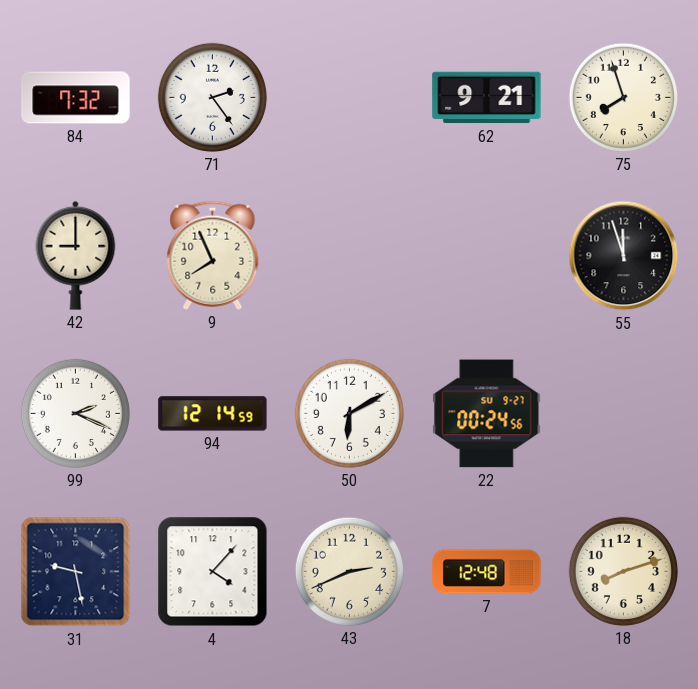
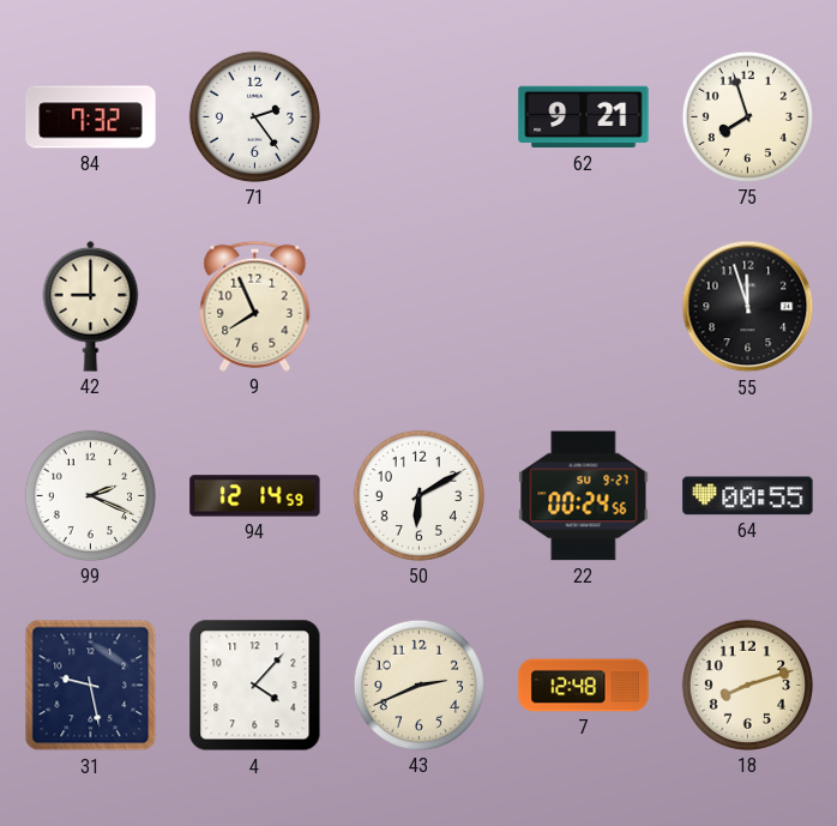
64: none -> 00:55 (748, 496)
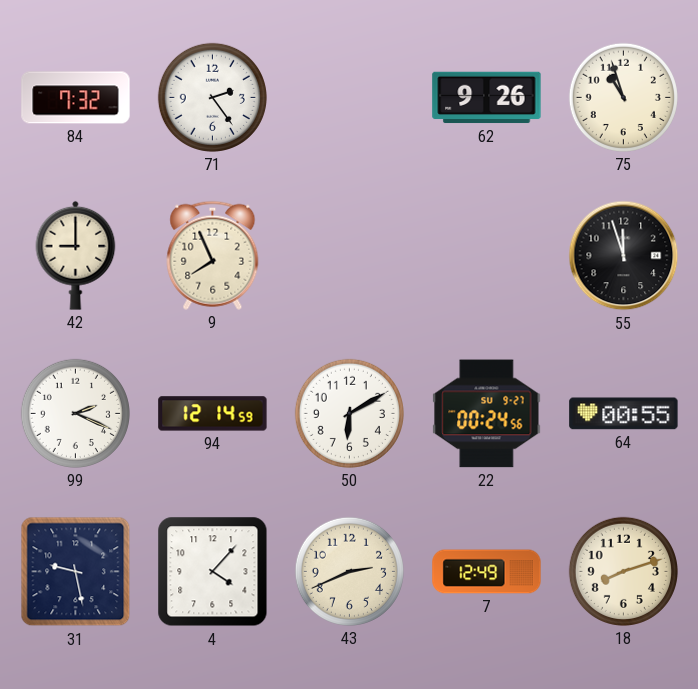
62: 9:21 -> 9:26 (487, 98)
75: 7:57 -> 10:57 (623, 97)
7: 12:48 -> 12:49 (487, 572)
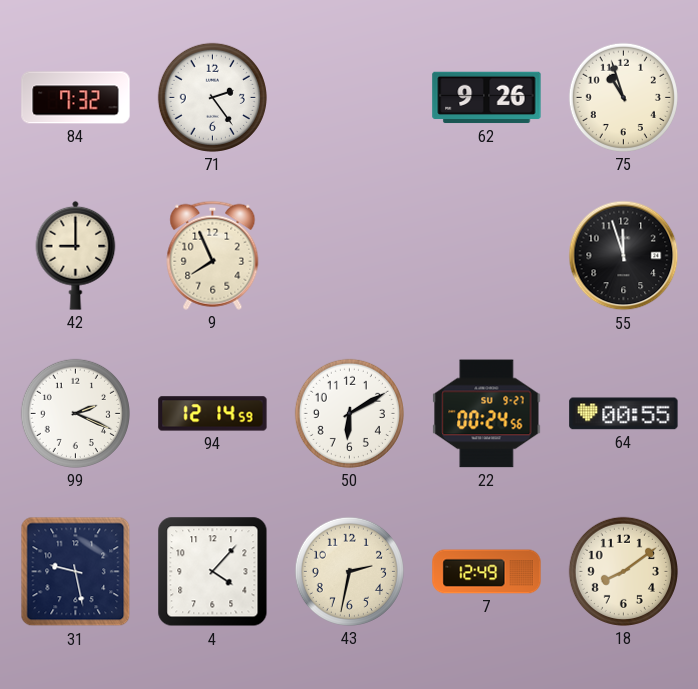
43: 2:41 -> 2:32 (349, 571)
18: 8:12 -> 8:09 (623, 571)
